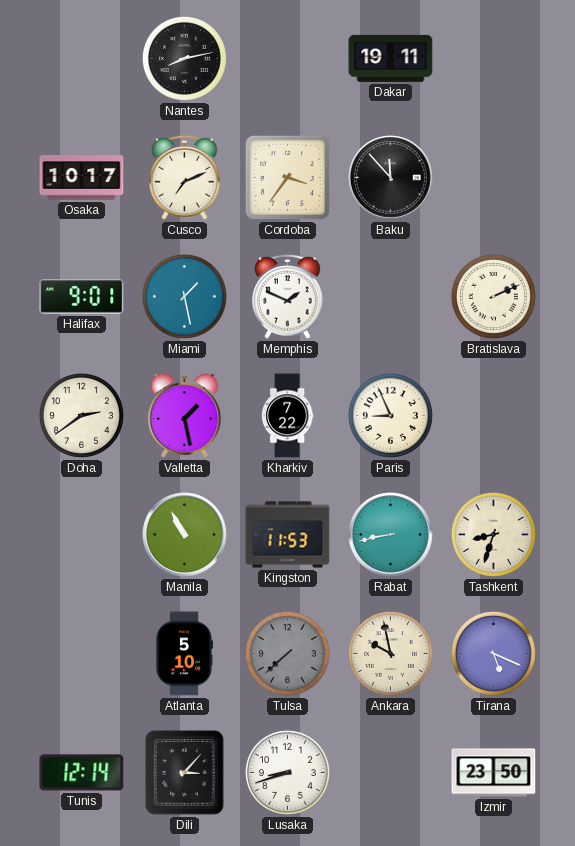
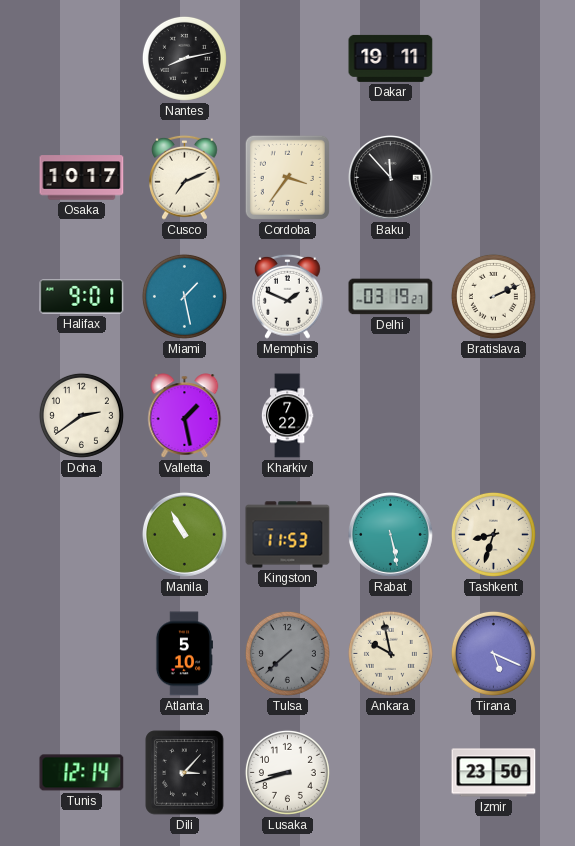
Delhi: none -> 03:19 (391, 297)
Paris: 8:56 -> none (390, 415)
Rabat: 8:43 -> 5:28 (390, 534)
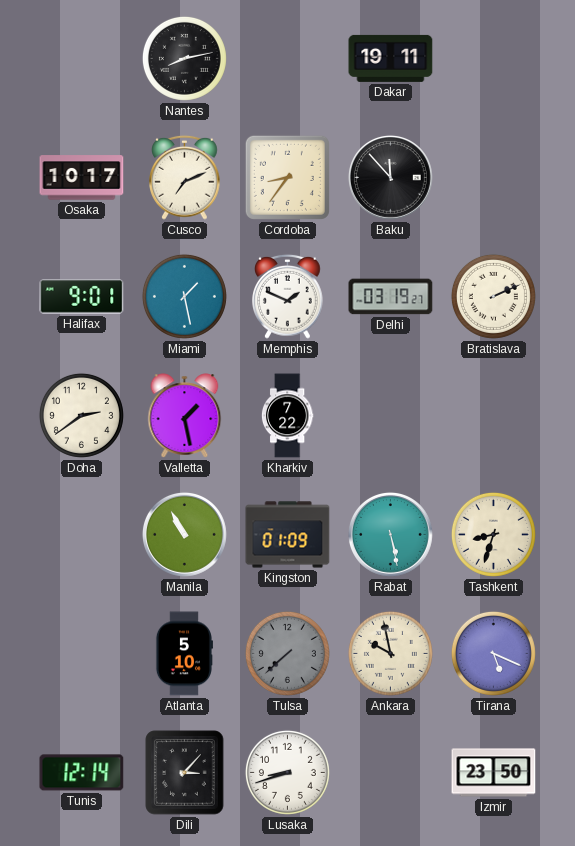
Cordoba: 3:36 -> 8:36 (287, 177)
Kingston: 11:53 -> 01:09 (288, 535)
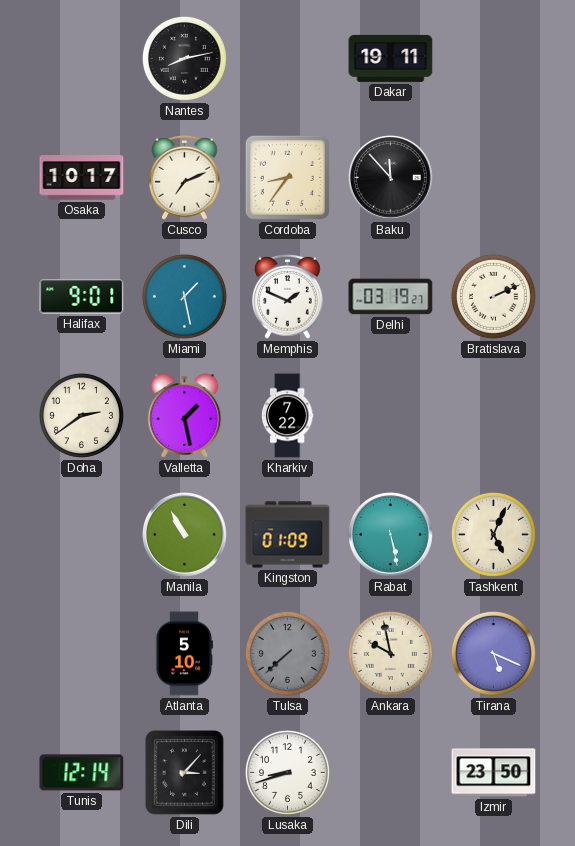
Tashkent: 8:33 -> 5:04 (493, 534)
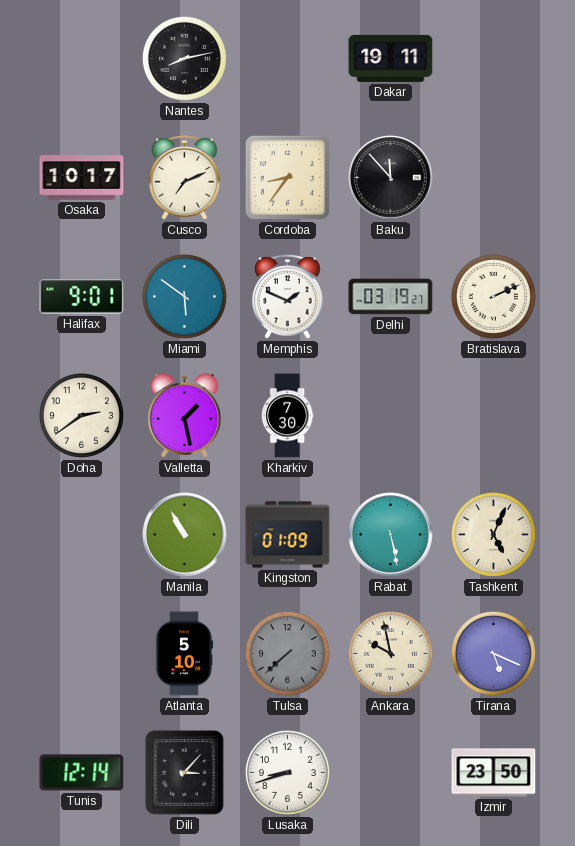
Miami: 1:28 -> 5:51 (184, 296)
Kharkiv: 7:22 -> 7:30 (287, 416)
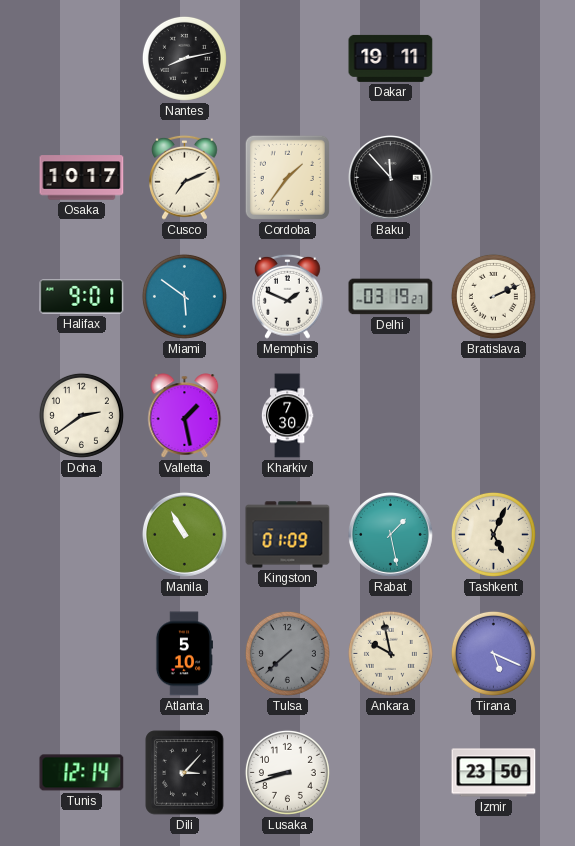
Cordoba: 8:36 -> 1:36 (287, 177)
Rabat: 5:28 -> 1:28 (390, 534)
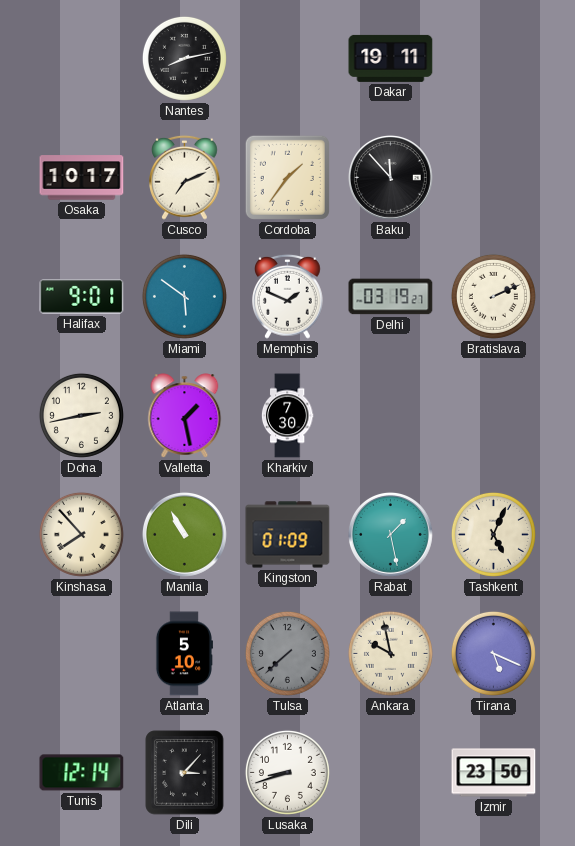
Doha: 2:39 -> 2:43 (81, 415)
Kinshasa: none -> 7:53 (81, 534)
